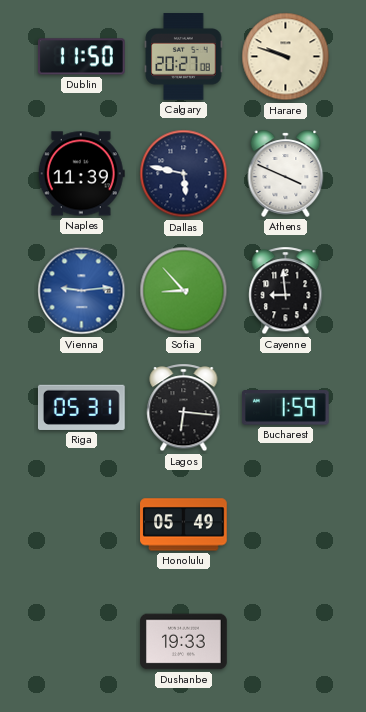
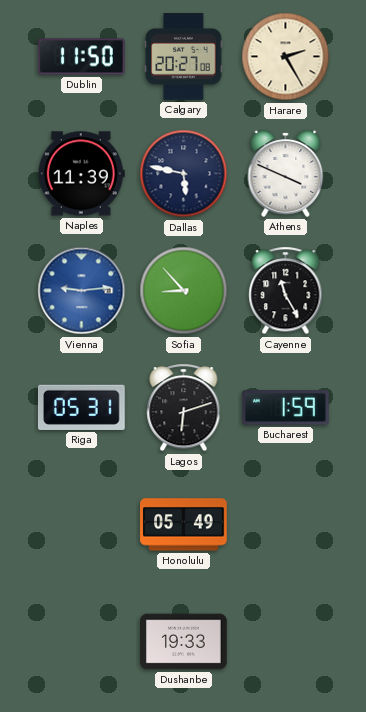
Harare: 9:48 -> 2:25 (286, 57)
Cayenne: 8:59 -> 11:25 (286, 291)
Lagos: 6:16 -> 6:12 (184, 408)
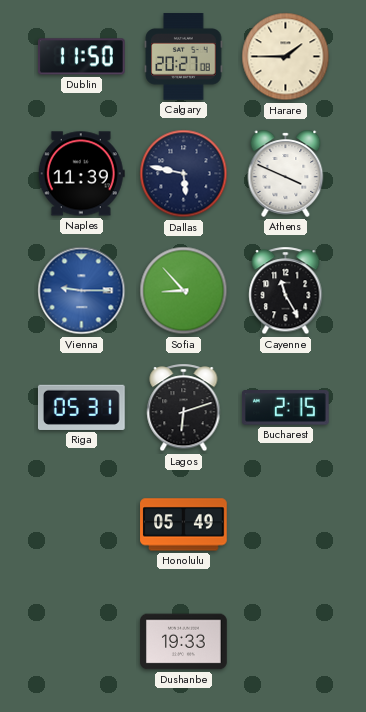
Harare: 2:25 -> 1:45 (286, 57)
Vienna: 9:14 -> 9:15 (82, 291)
Bucharest: 1:59 -> 2:15 (285, 408)
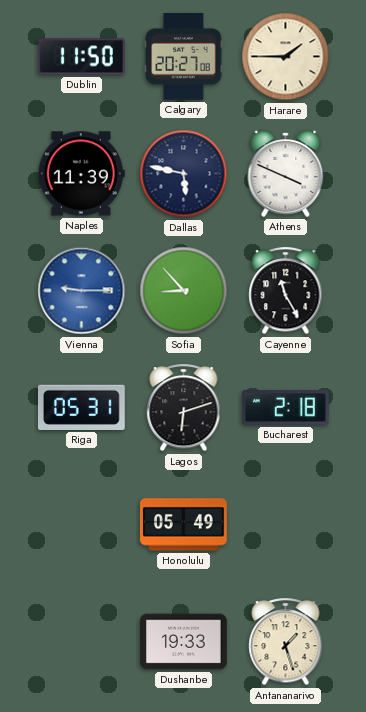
Bucharest: 2:15 -> 2:18 (285, 408)
Antananarivo: none -> 1:27 (286, 642)
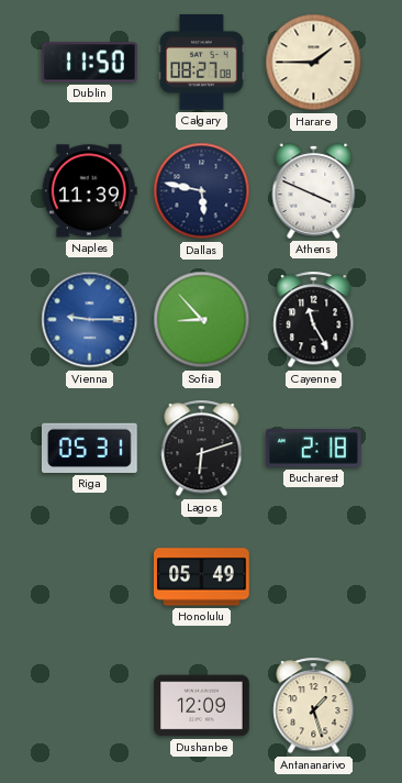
Calgary: 20:27 -> 08:27 (202, 63)
Dushanbe: 19:33 -> 12:09 (202, 706)
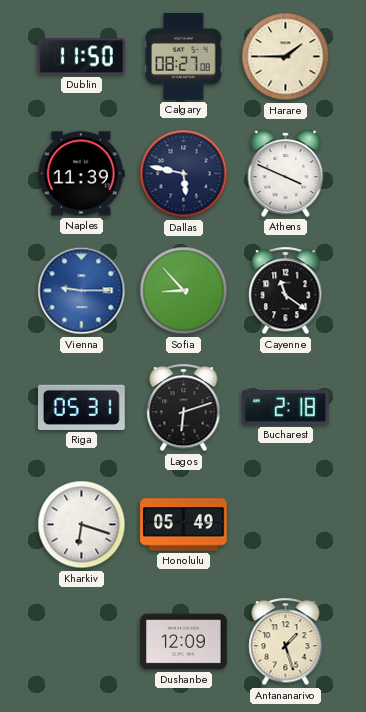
Cayenne: 11:25 -> 11:21 (286, 291)
Kharkiv: none -> 6:18 (82, 525)
